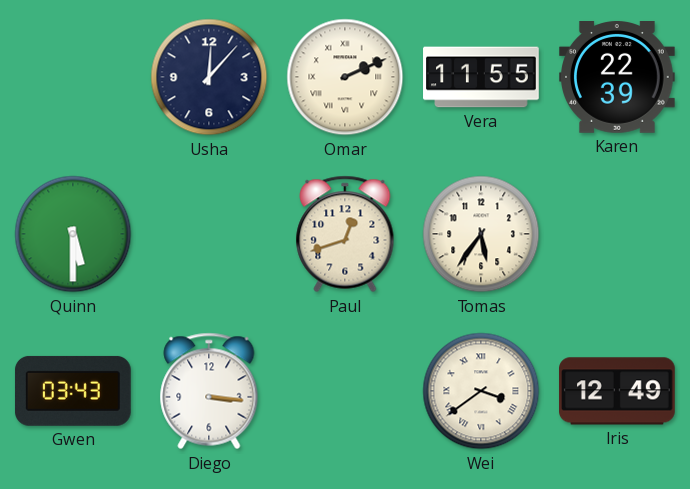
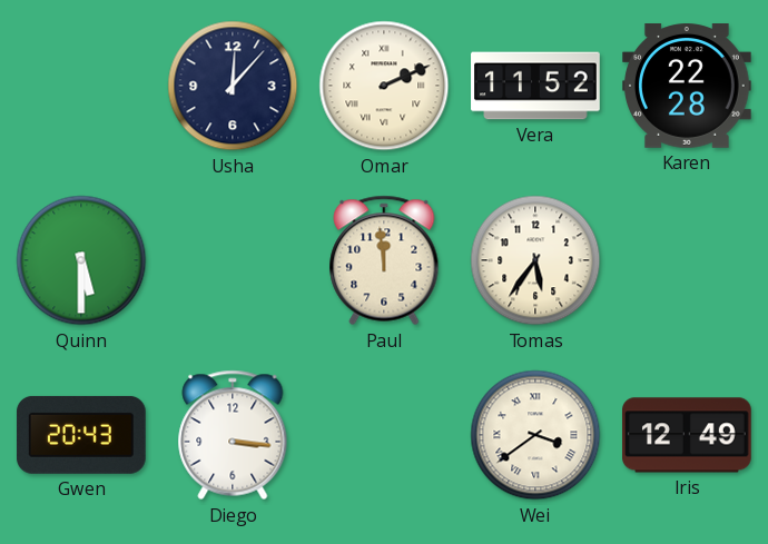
Vera: 11:55 -> 11:52 (535, 86)
Karen: 22:39 -> 22:28 (688, 87)
Paul: 12:42 -> 11:59 (384, 260)
Gwen: 03:43 -> 20:43 (81, 435)
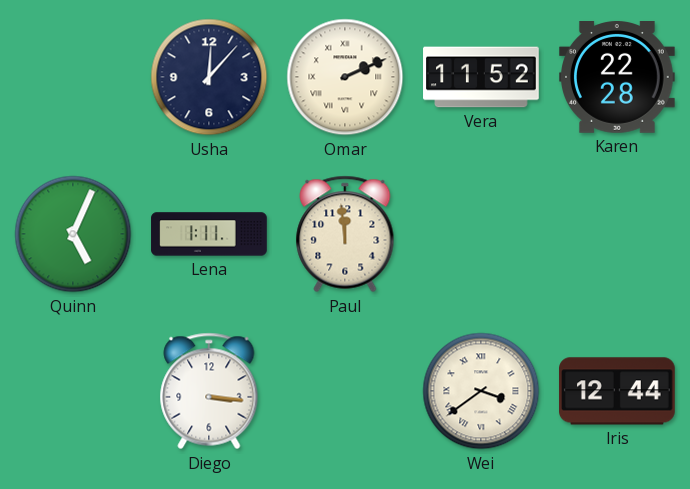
Quinn: 5:30 -> 5:04 (73, 234)
Lena: none -> 1:11 (209, 234)
Tomas: 5:36 -> none (535, 260)
Gwen: 20:43 -> none (81, 435)
Iris: 12:49 -> 12:44 (618, 391)
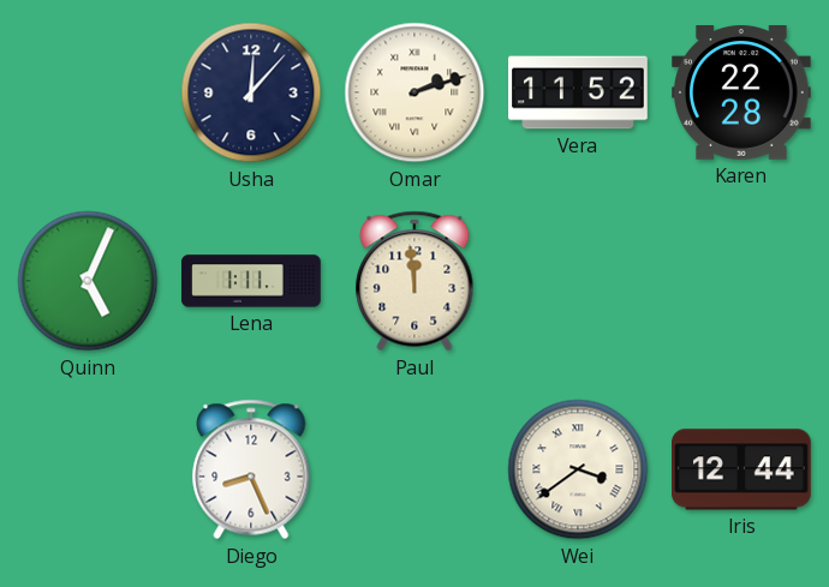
Omar: 2:11 -> 2:12 (415, 92)
Diego: 3:16 -> 8:26 (251, 469)
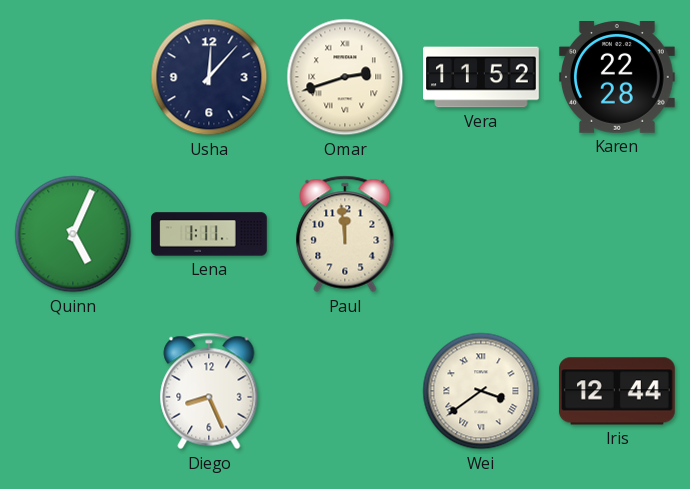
Omar: 2:12 -> 2:42 (345, 77)
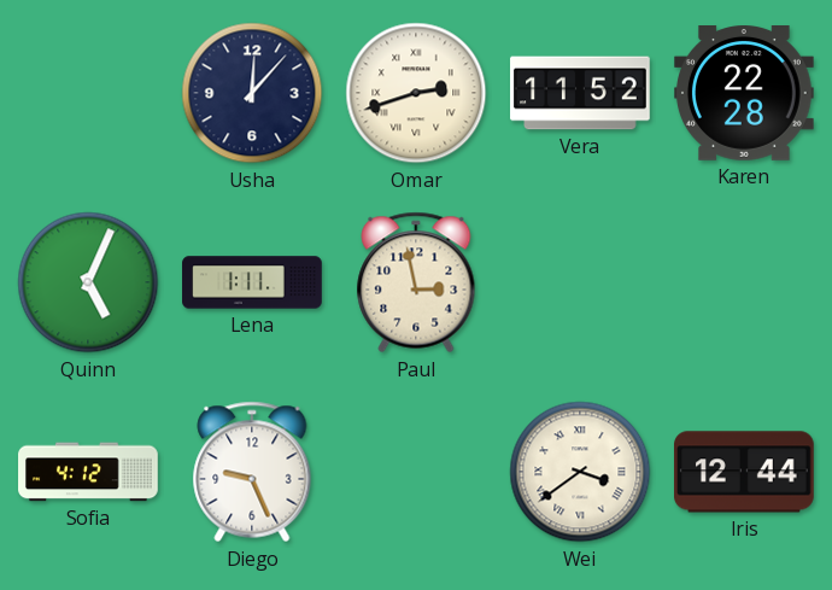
Paul: 11:59 -> 2:58 (416, 282)
Sofia: none -> 4:12 (88, 472)
Diego: 8:26 -> 9:26 (252, 472)
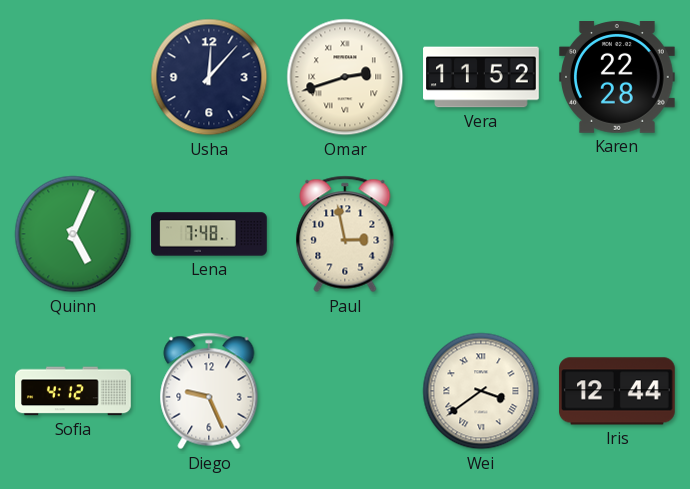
Lena: 1:11 -> 7:48 (209, 234)
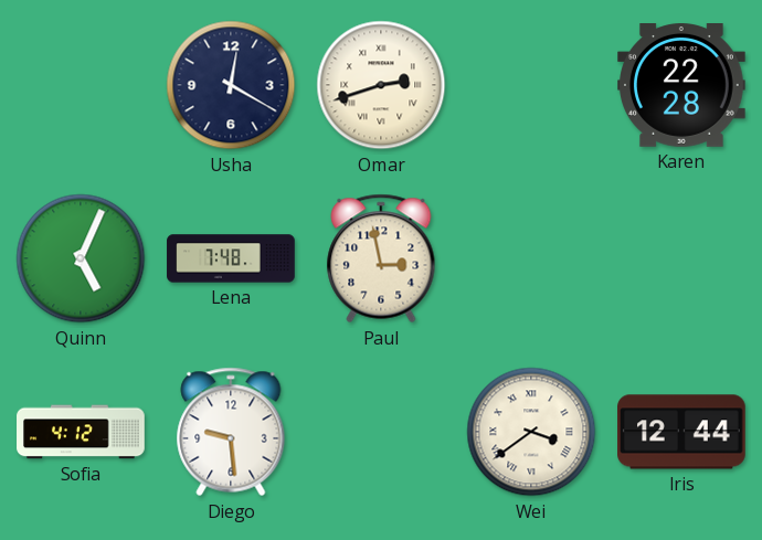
Usha: 12:07 -> 12:20 (231, 85)
Vera: 11:52 -> none (481, 77)
Diego: 9:26 -> 9:29 (231, 432)
